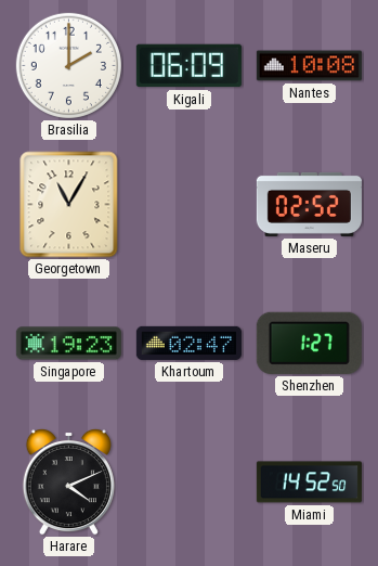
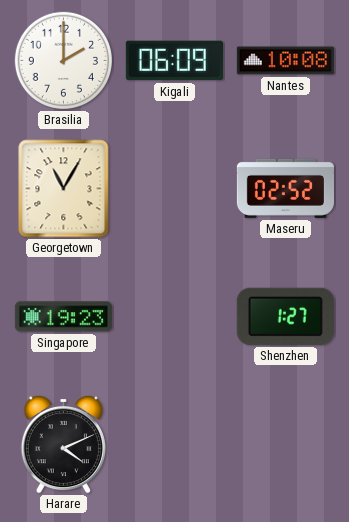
Khartoum: 02:47 -> none (188, 343)
Miami: 14:52 -> none (309, 483)
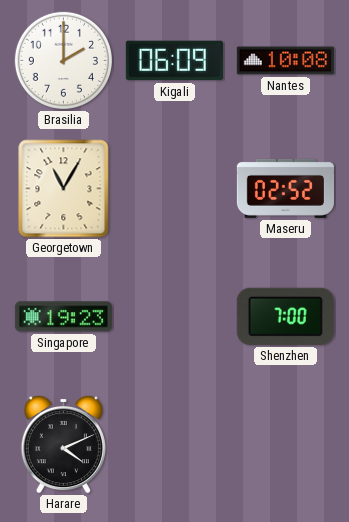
Shenzhen: 1:27 -> 7:00 (285, 316)
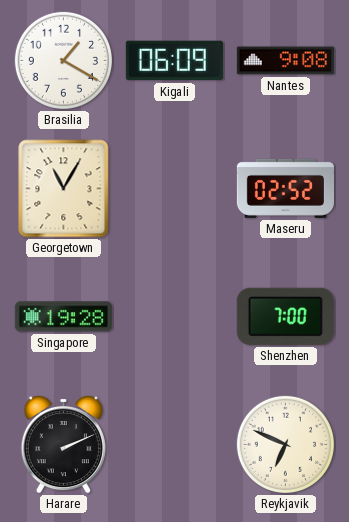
Brasilia: 2:00 -> 1:20 (63, 60)
Nantes: 10:08 -> 9:08 (285, 61)
Singapore: 19:23 -> 19:28 (63, 317)
Harare: 4:11 -> 2:11 (63, 444)
Reykjavik: none -> 6:49 (285, 444)
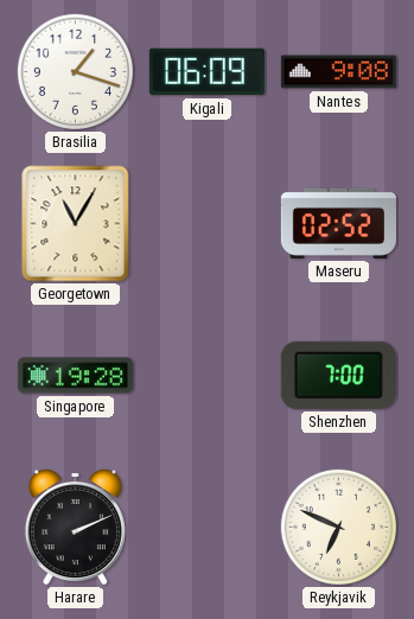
Brasilia: 1:20 -> 1:18 (75, 71)
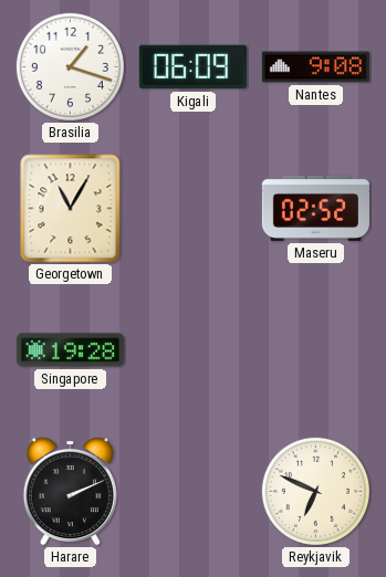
Shenzhen: 7:00 -> none (338, 375)
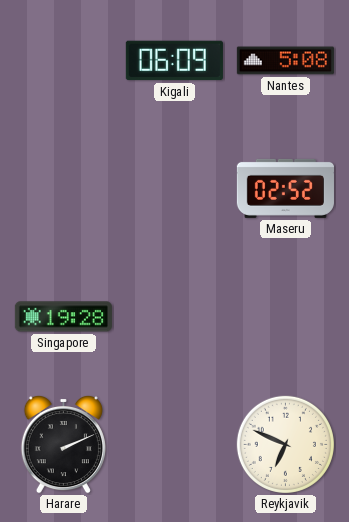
Brasilia: 1:18 -> none (70, 66)
Nantes: 9:08 -> 5:08 (285, 61)
Georgetown: 11:05 -> none (71, 209)
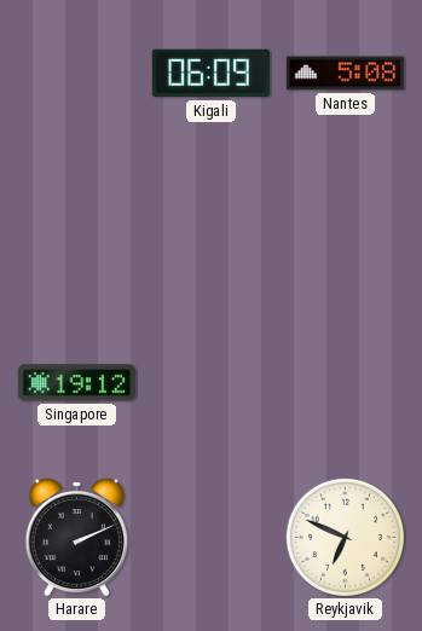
Maseru: 02:52 -> none (285, 188)
Singapore: 19:28 -> 19:12 (76, 383)
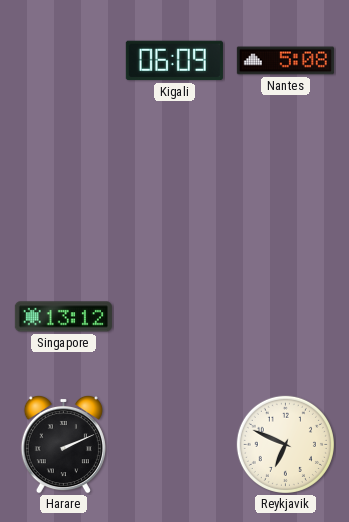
Singapore: 19:12 -> 13:12 (63, 317)
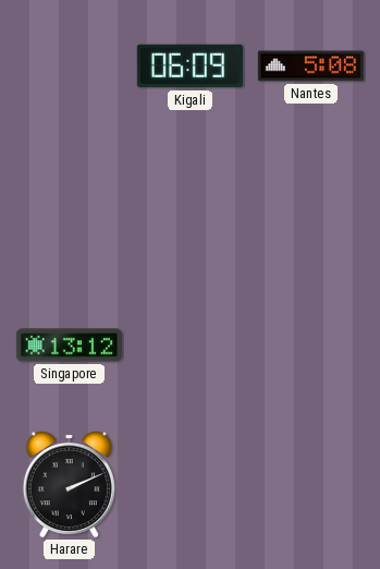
Reykjavik: 6:49 -> none (285, 444)
